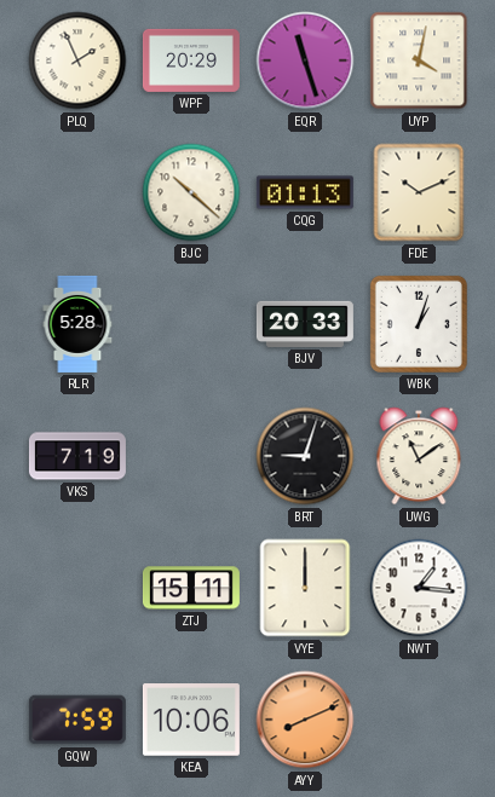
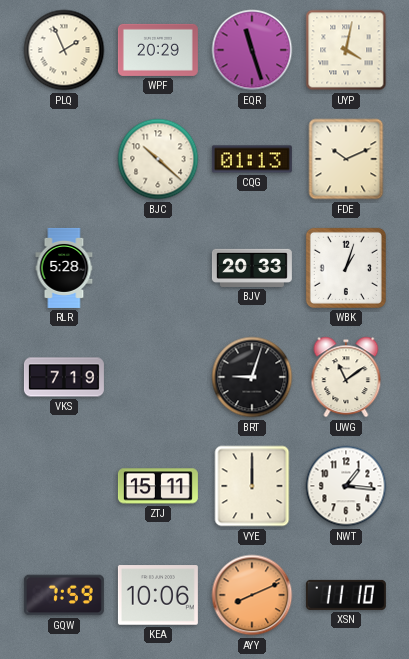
XSN: none -> 11:10 (346, 595)
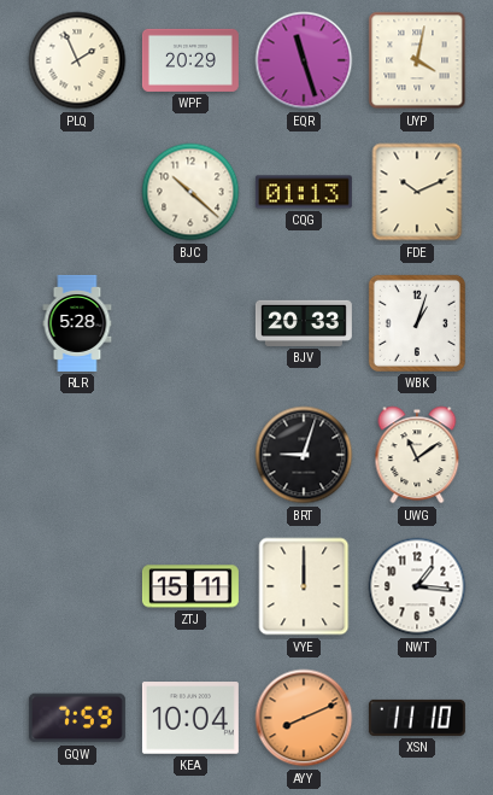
VKS: 7:19 -> none (64, 377)
KEA: 10:06 -> 10:04 (190, 718)
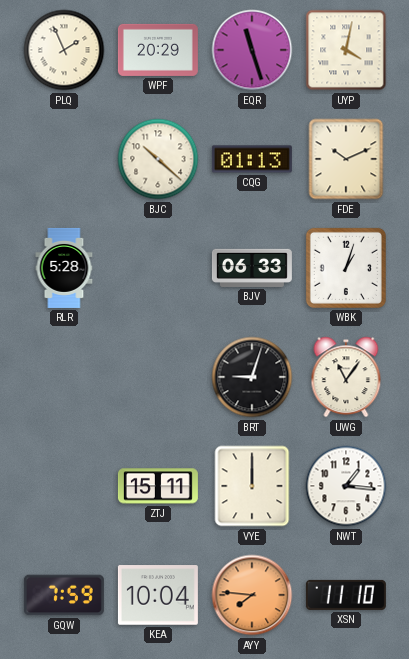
BJV: 20:33 -> 06:33 (252, 268)
UWG: 11:09 -> 11:06 (346, 377)
AYY: 8:11 -> 7:46 (252, 595)
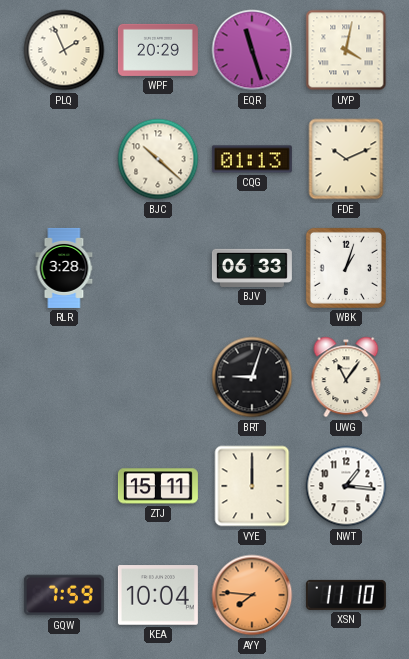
RLR: 5:28 -> 3:28 (64, 268)
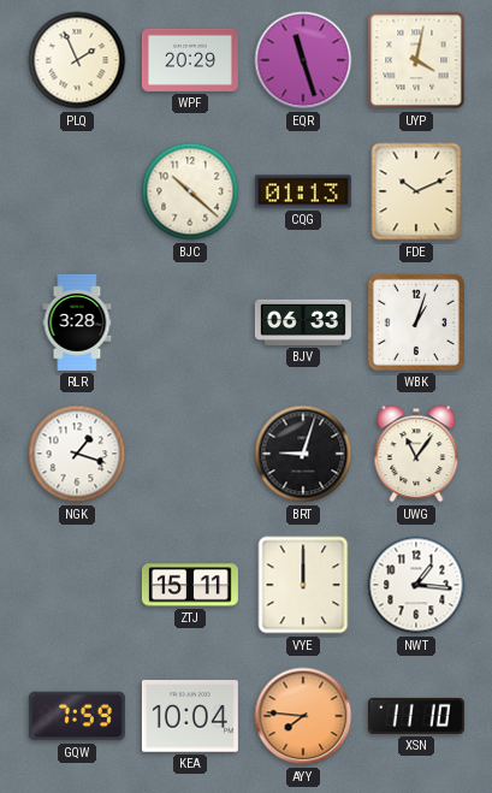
NGK: none -> 1:18 (77, 454)
